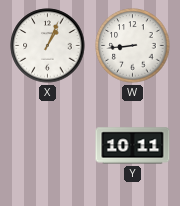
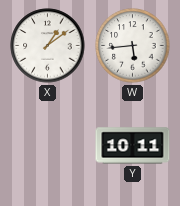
X: 1:04 -> 1:09 (48, 46)
W: 8:44 -> 5:44 (133, 46)
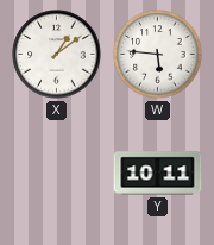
W: 5:44 -> 5:46 (158, 55)
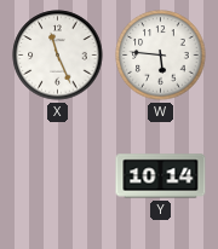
X: 1:09 -> 11:26 (58, 56)
Y: 10:11 -> 10:14 (161, 176)
